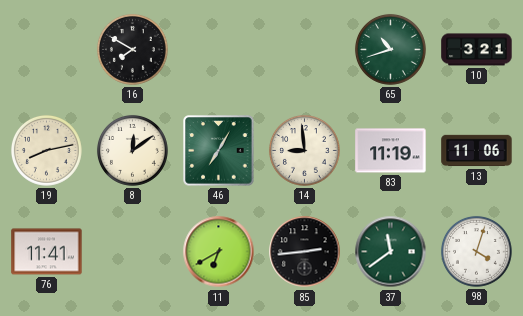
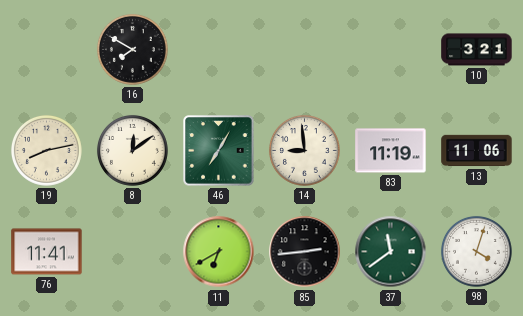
65: 10:42 -> none (390, 49)
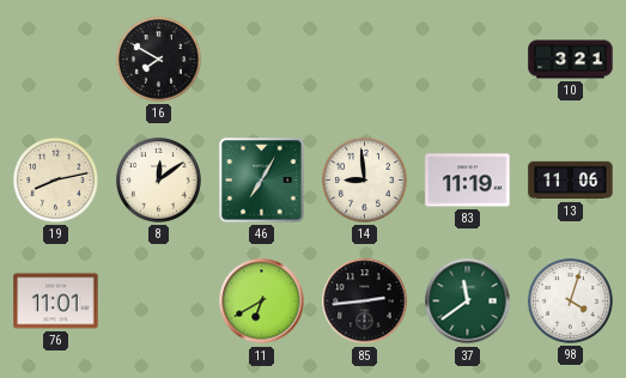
76: 11:41 -> 11:01 (56, 301)
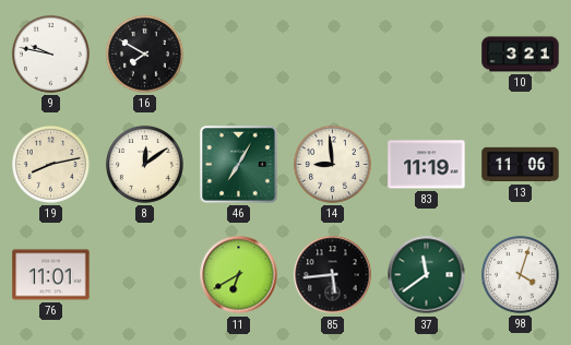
9: none -> 9:47 (50, 53)
85: 2:44 -> 5:44 (333, 275)
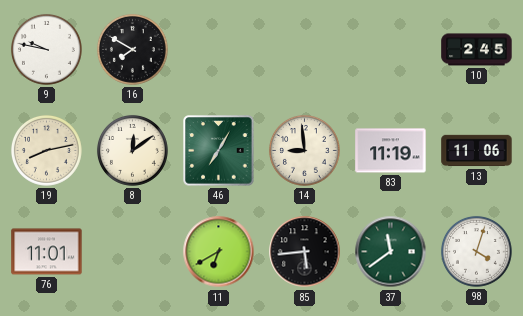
10: 3:21 -> 2:45 (477, 50)
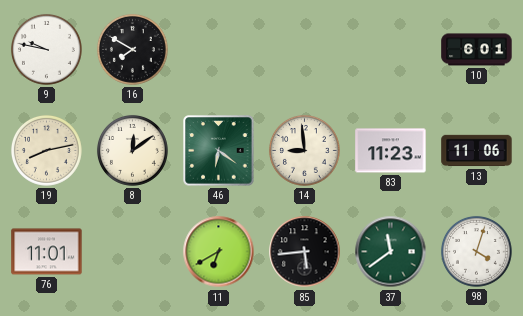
10: 2:45 -> 6:01 (477, 50)
46: 7:05 -> 6:21 (219, 151)
83: 11:19 -> 11:23 (391, 151)
